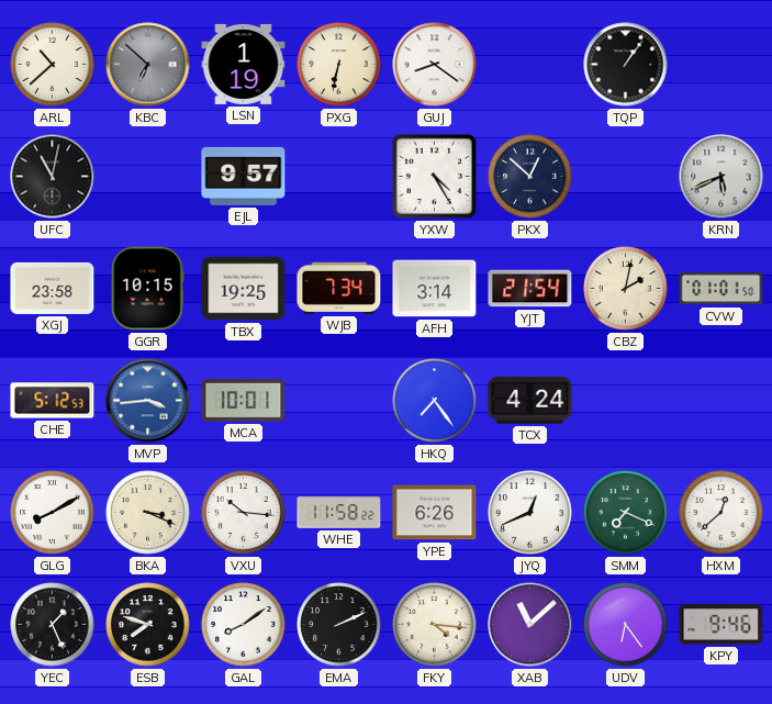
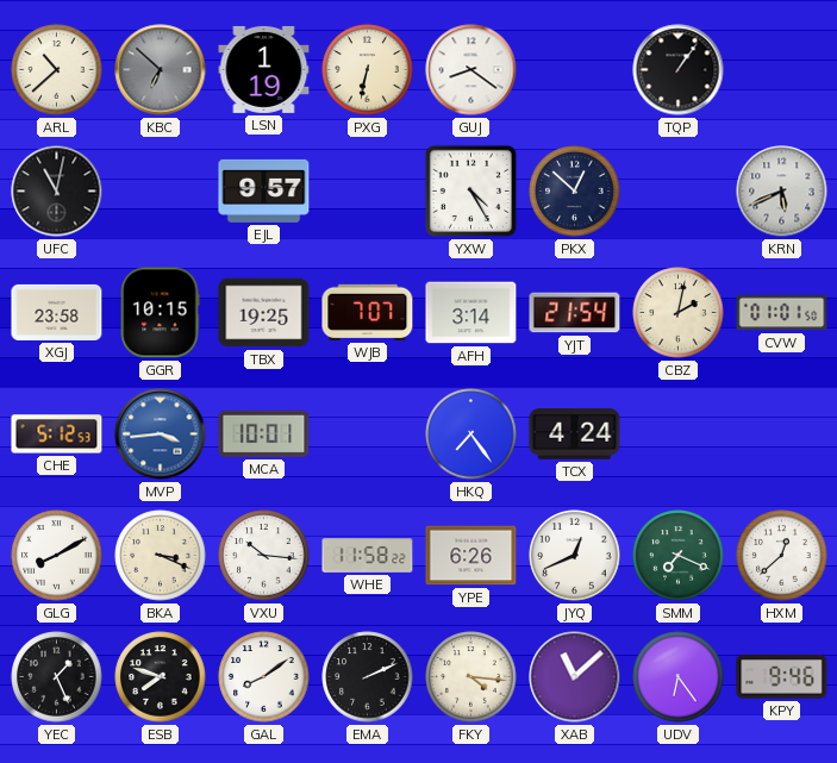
WJB: 7:34 -> 7:07 (368, 312)
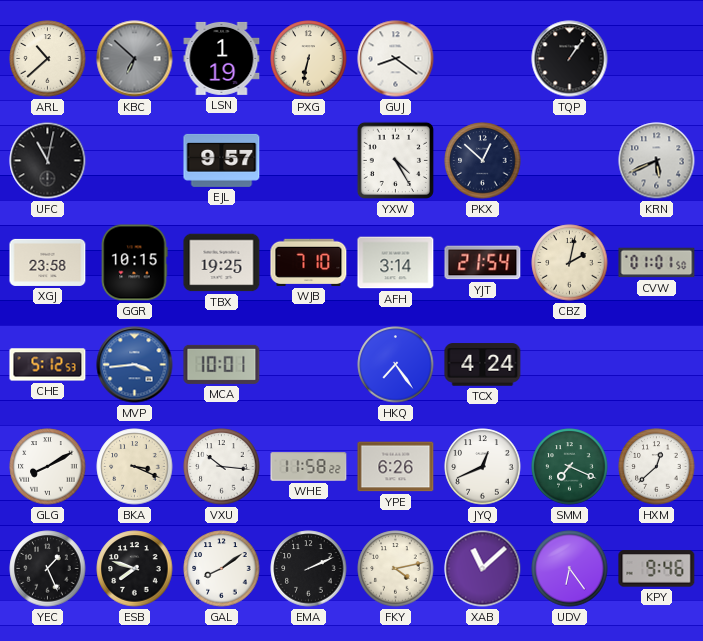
WJB: 7:07 -> 7:10 (309, 262)
FKY: 4:16 -> 4:13 (396, 569)
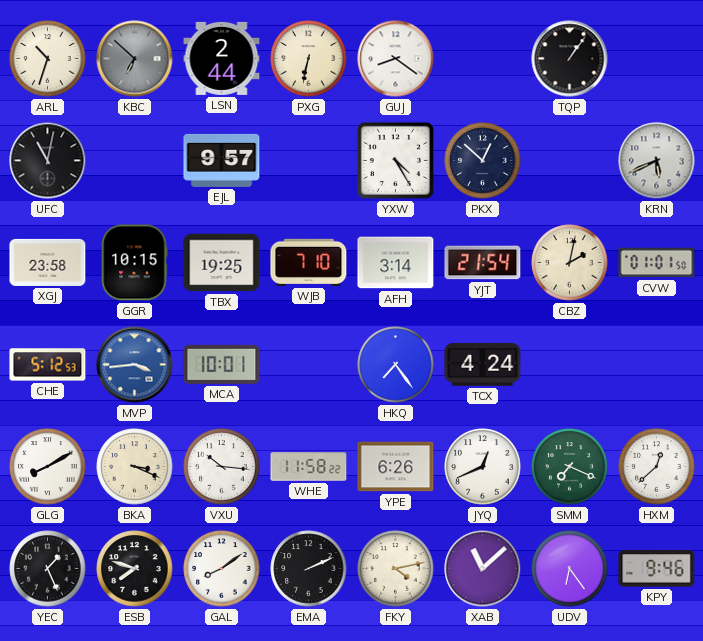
ARL: 10:38 -> 10:33 (48, 59)
LSN: 1:19 -> 2:44 (222, 58)
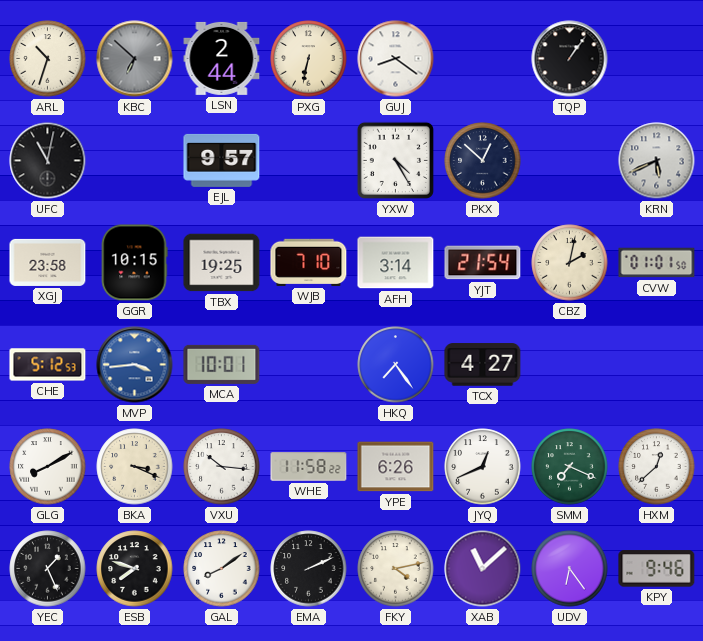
TCX: 4:24 -> 4:27 (483, 365)
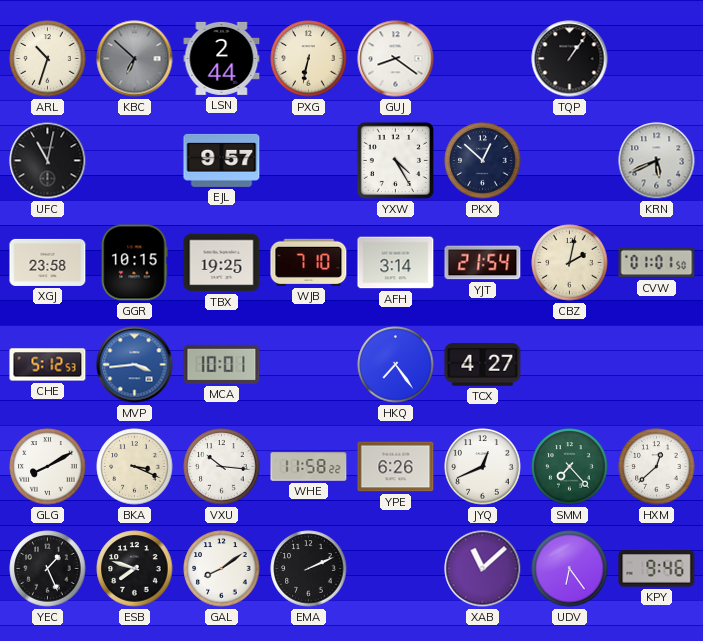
SMM: 7:19 -> 7:23 (570, 467)
FKY: 4:13 -> none (396, 569)
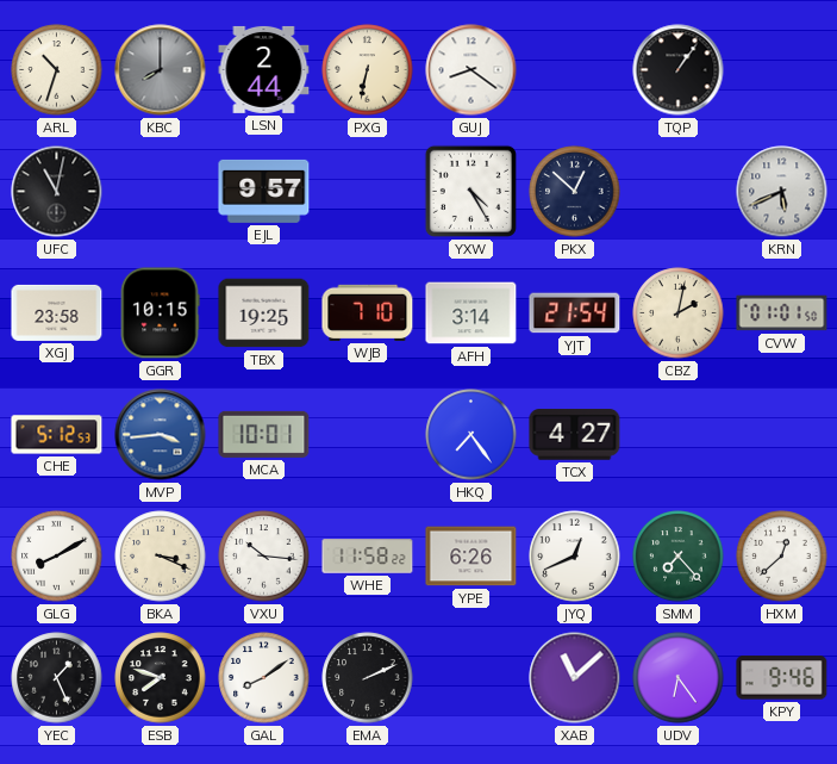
KBC: 6:52 -> 8:00 (161, 70)
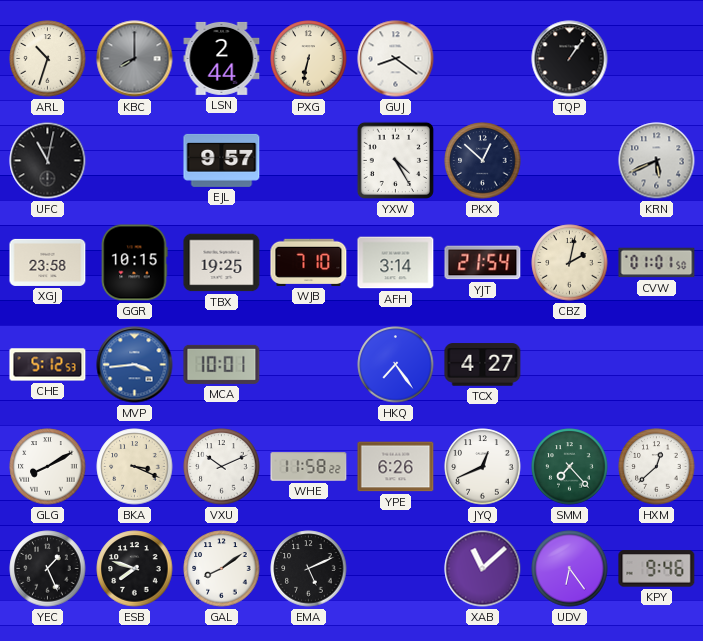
VXU: 10:16 -> 10:11 (222, 467)
EMA: 2:11 -> 5:11 (309, 569)
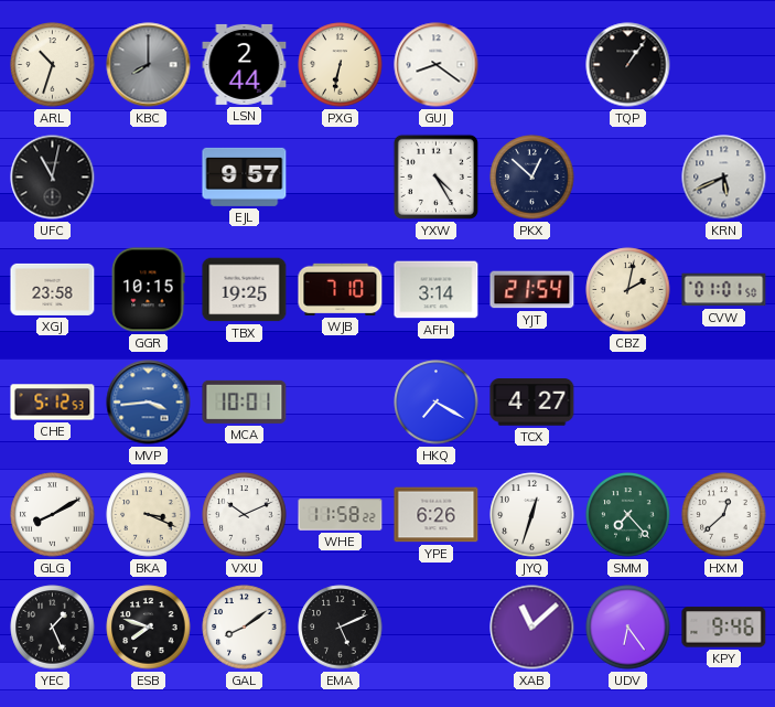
HKQ: 7:24 -> 7:20 (437, 403)
JYQ: 12:41 -> 12:33 (532, 515)
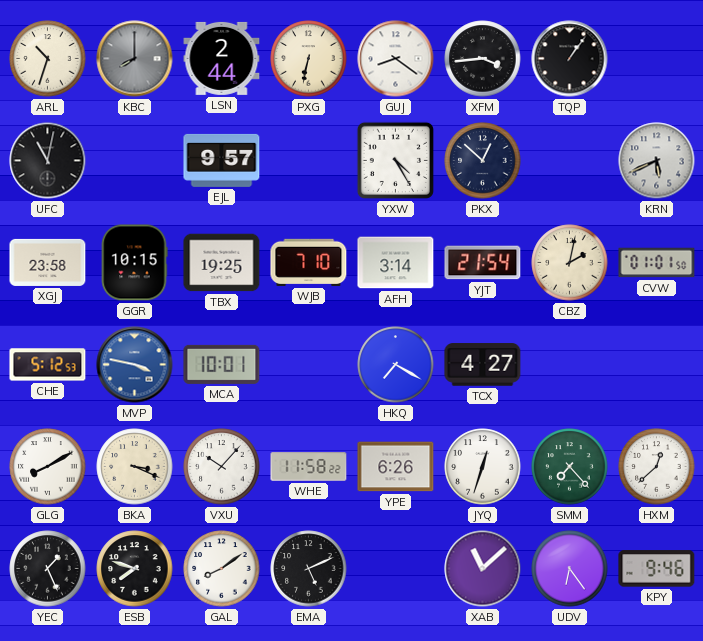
XFM: none -> 3:44 (483, 59)
MVP: 3:44 -> 3:47 (135, 365)
VXU: 10:11 -> 10:07 (222, 467)
